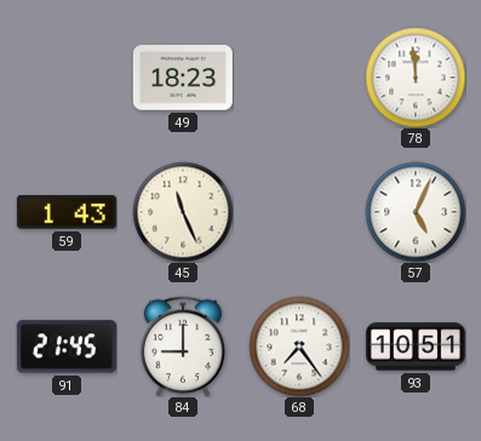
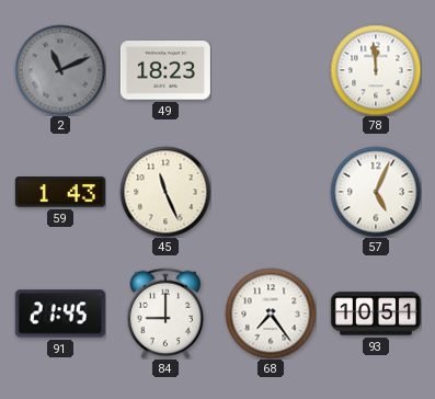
2: none -> 11:11 (60, 70)
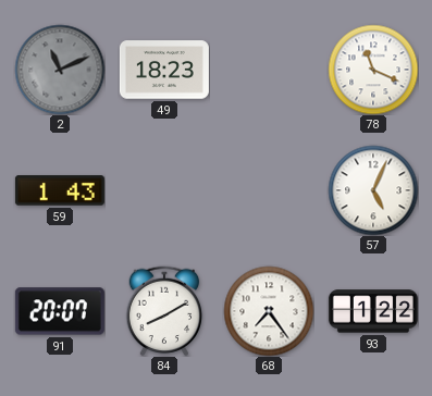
78: 11:59 -> 11:19 (373, 70)
45: 11:26 -> none (165, 192)
91: 21:45 -> 20:07 (60, 311)
84: 9:00 -> 8:10 (164, 311)
93: 10:51 -> 1:22 (373, 311)
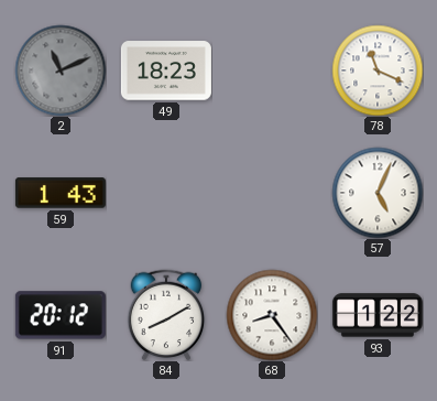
91: 20:07 -> 20:12 (61, 315)
68: 7:24 -> 8:24 (272, 315)
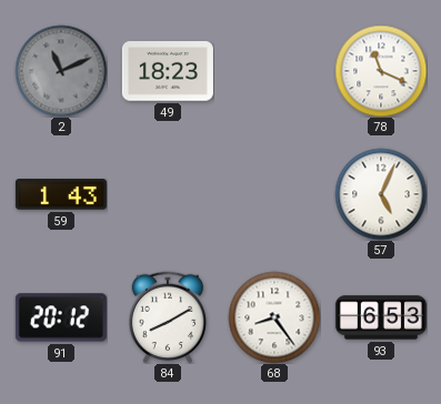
93: 1:22 -> 6:53 (381, 317)
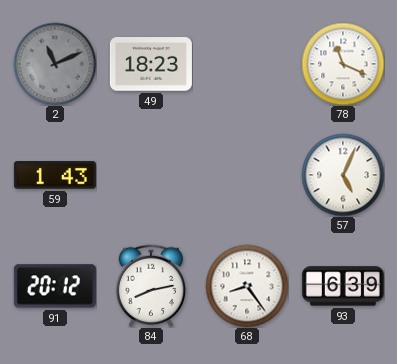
84: 8:10 -> 8:13 (151, 286)
93: 6:53 -> 6:39 (343, 286)
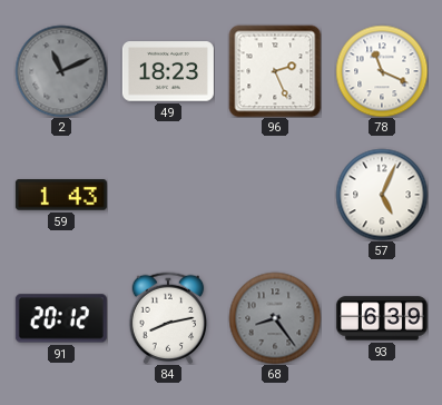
96: none -> 2:26 (275, 71)
68 dial: white -> grey (275, 318)
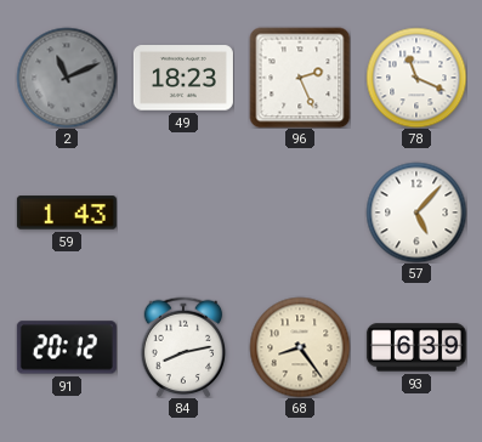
57: 5:04 -> 5:07 (416, 212)
68 dial: grey -> cream (300, 347)
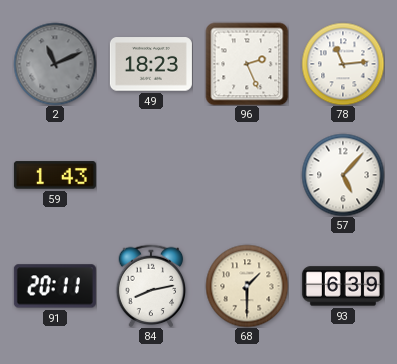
78: 11:19 -> 11:14 (343, 64)
91: 20:12 -> 20:11 (55, 286)
68: 8:24 -> 1:30 (247, 286)
